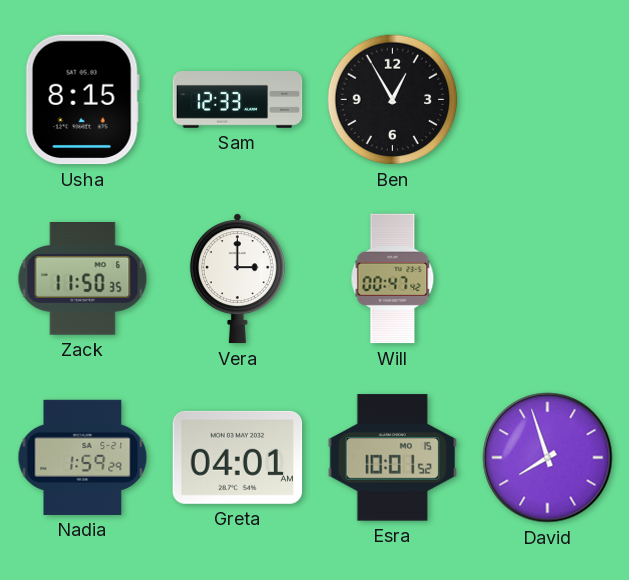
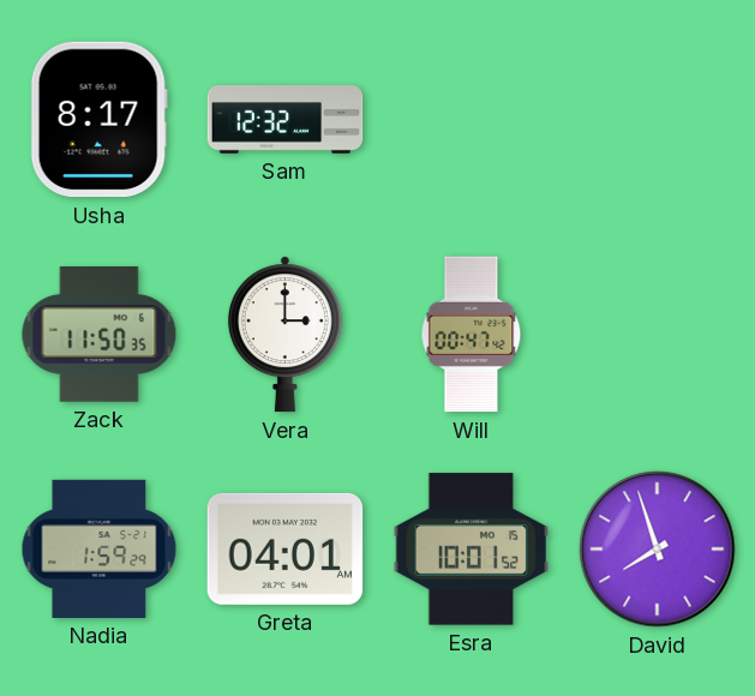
Usha: 8:15 -> 8:17 (98, 120)
Sam: 12:33 -> 12:32 (286, 120)
Ben: 12:55 -> none (393, 100)
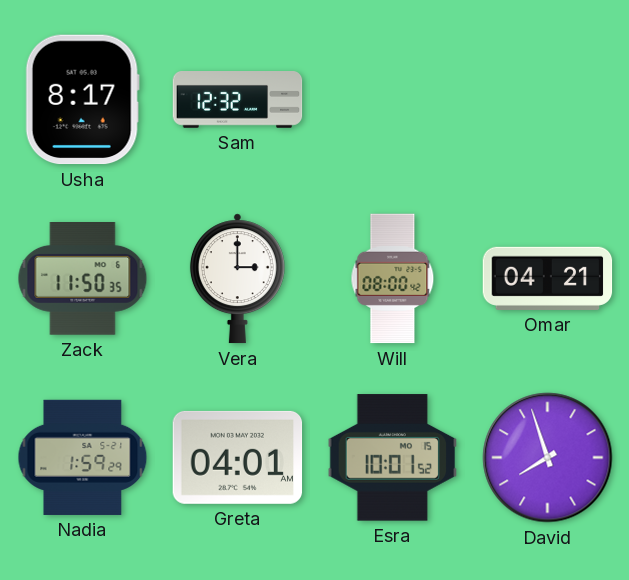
Will: 00:47 -> 08:00 (393, 279)
Omar: none -> 04:21 (548, 278)
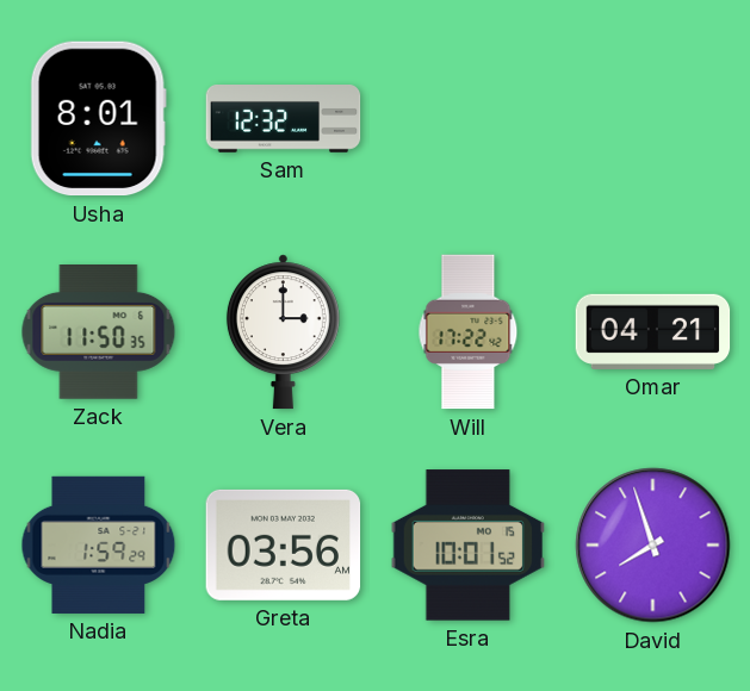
Usha: 8:17 -> 8:01 (98, 119)
Will: 08:00 -> 17:22 (469, 332)
Greta: 04:01 -> 03:56 (284, 544)
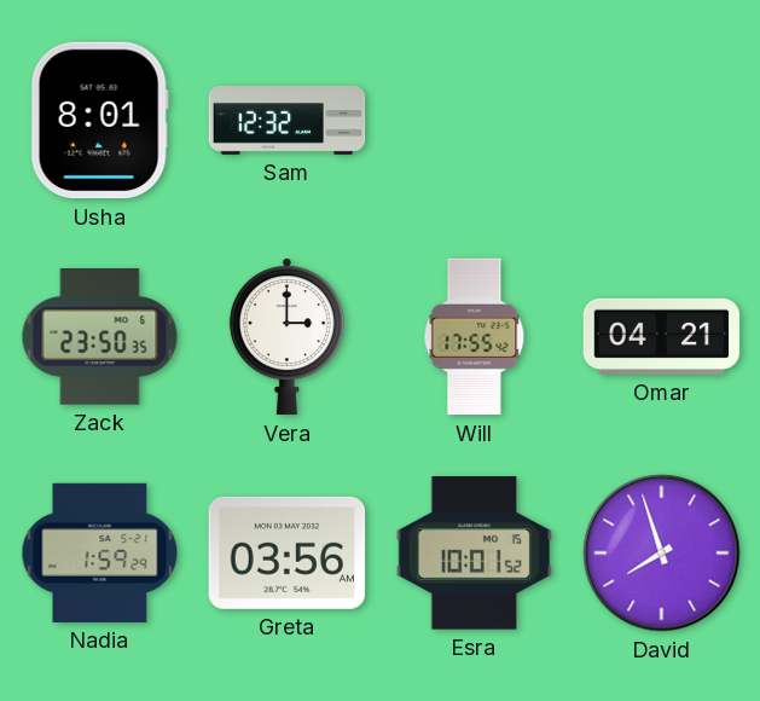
Zack: 11:50 -> 23:50 (100, 337)
Will: 17:22 -> 17:55 (475, 337)
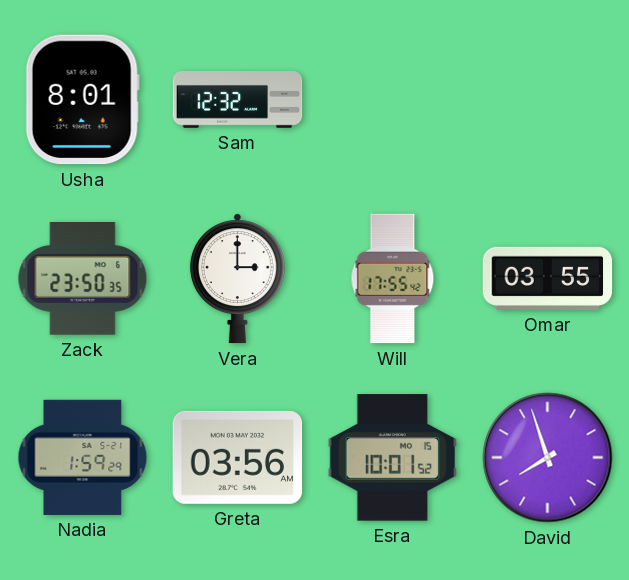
Omar: 04:21 -> 03:55 (548, 278)
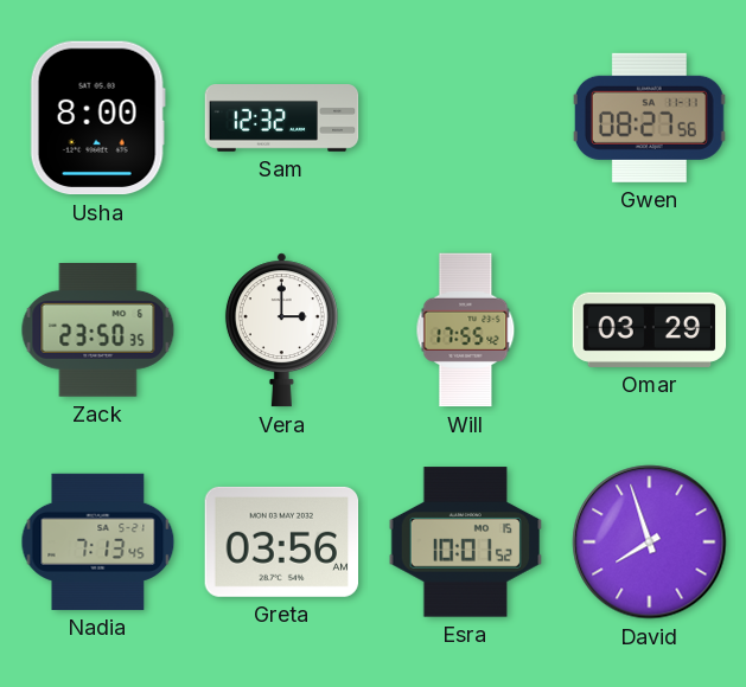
Usha: 8:01 -> 8:00 (97, 118)
Gwen: none -> 08:27 (649, 117)
Omar: 03:55 -> 03:29 (650, 329)
Nadia: 1:59 -> 7:13 (98, 541)
